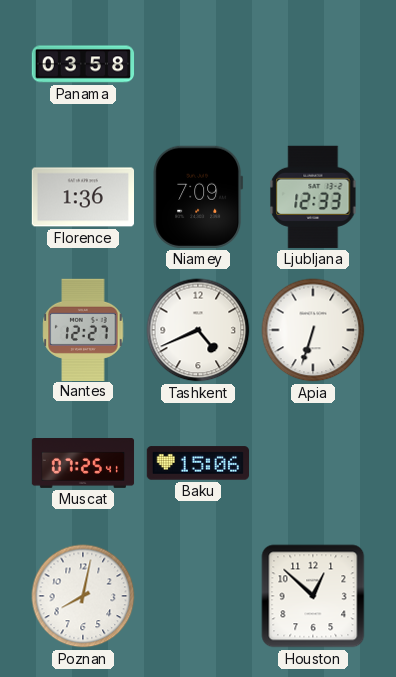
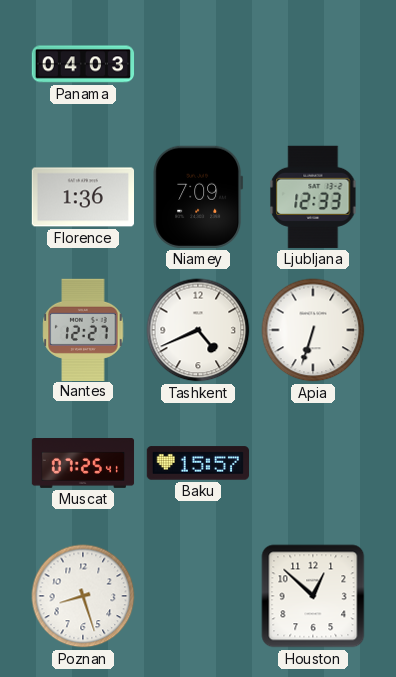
Panama: 03:58 -> 04:03 (83, 64)
Baku: 15:06 -> 15:57 (197, 463)
Poznan: 8:02 -> 8:27 (83, 596)
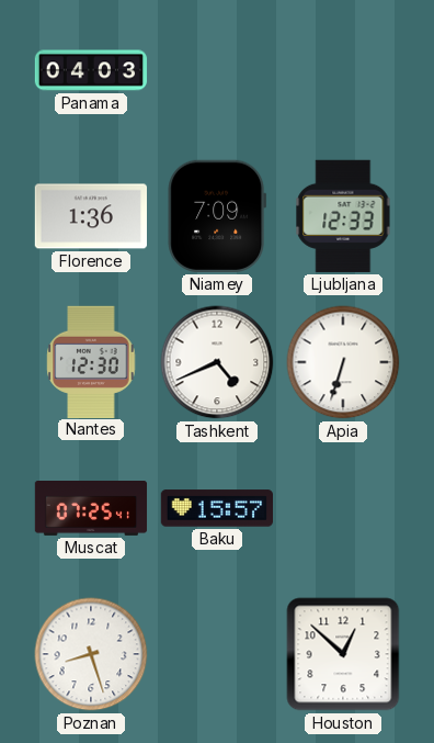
Nantes: 12:27 -> 12:30 (91, 361)
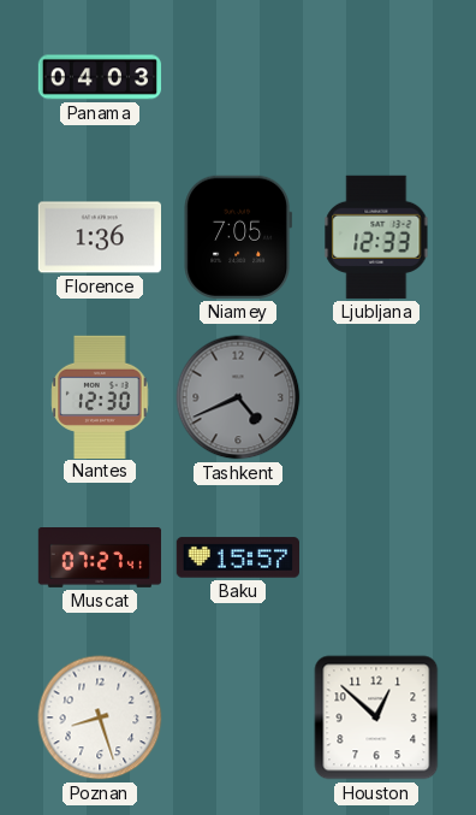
Niamey: 7:09 -> 7:05 (238, 237)
Tashkent dial: white -> grey (238, 397)
Apia: 6:33 -> none (343, 362)
Muscat: 07:25 -> 07:27 (100, 559)
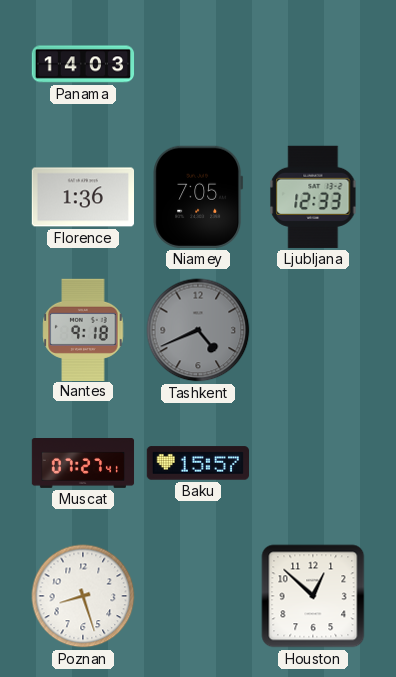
Panama: 04:03 -> 14:03 (83, 64)
Nantes: 12:30 -> 9:18 (83, 329)
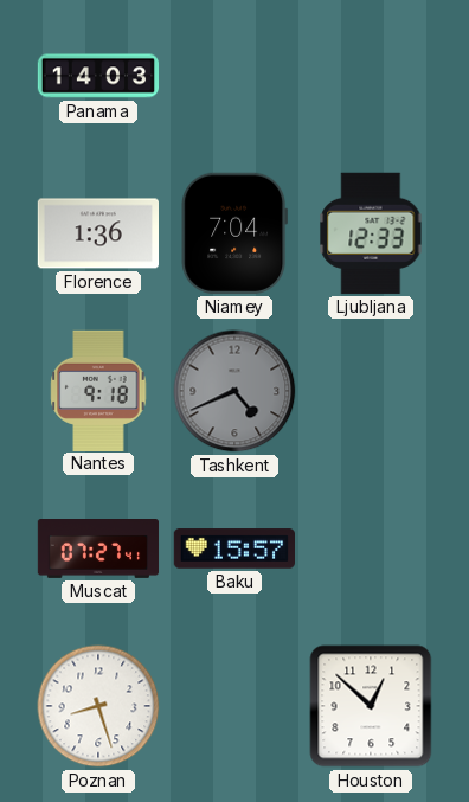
Niamey: 7:05 -> 7:04 (234, 233)
